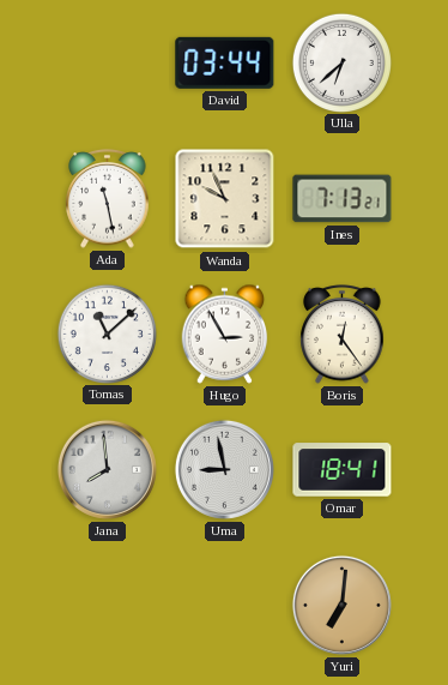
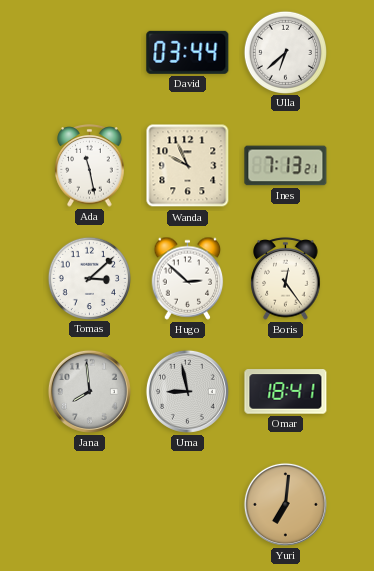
Tomas: 11:08 -> 3:08 (89, 278)
Hugo: 2:55 -> 2:52 (188, 278)
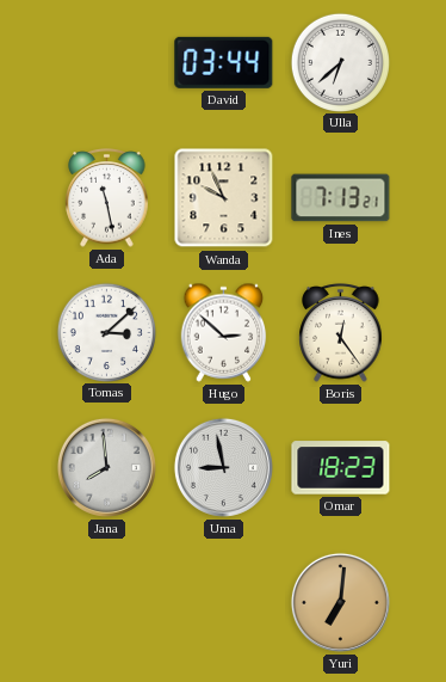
Omar: 18:41 -> 18:23 (341, 468)
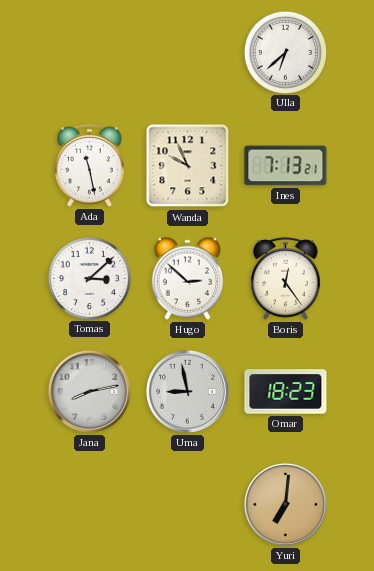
David: 03:44 -> none (224, 62)
Jana: 7:59 -> 8:13 (89, 391)
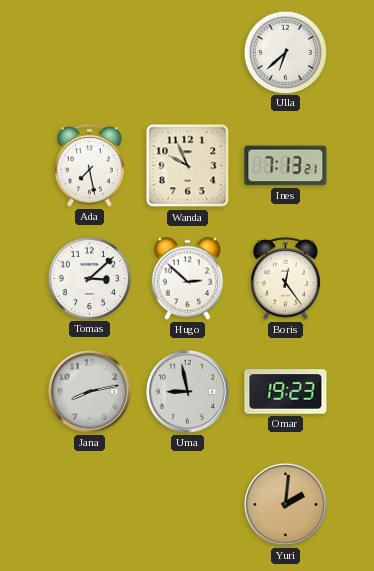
Ada: 11:28 -> 7:28 (90, 166)
Omar: 18:23 -> 19:23 (286, 392)
Yuri: 7:01 -> 2:01 (285, 504)
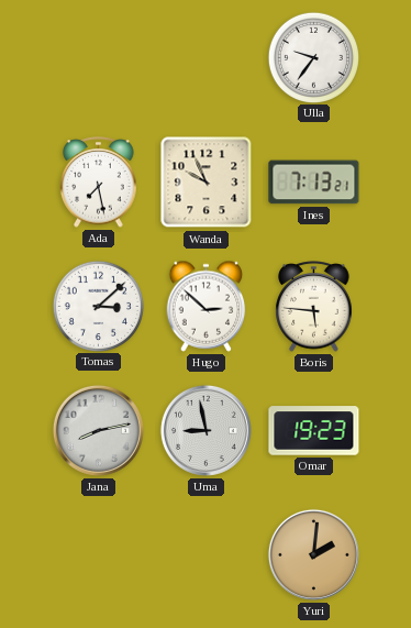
Ulla: 6:38 -> 9:36 (313, 57)
Boris: 12:24 -> 5:46 (314, 307)
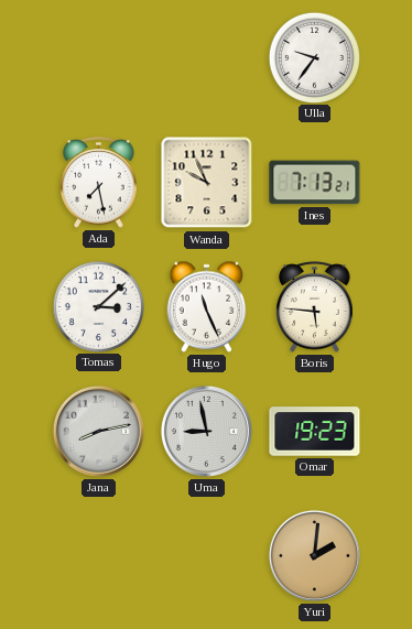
Hugo: 2:52 -> 11:26 (207, 306)
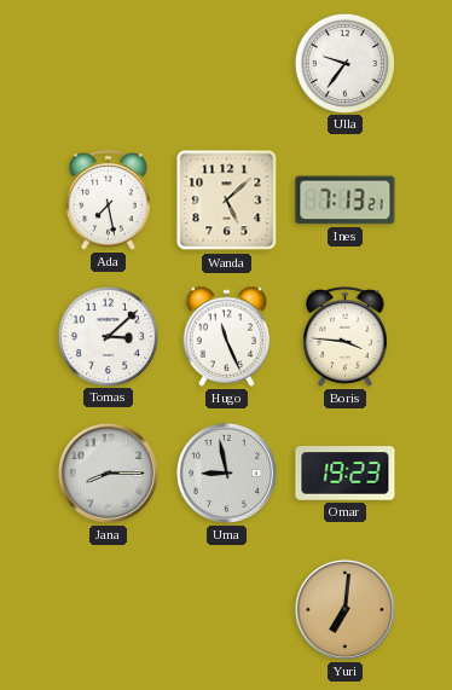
Wanda: 9:56 -> 5:08 (227, 201)
Boris: 5:46 -> 3:46 (346, 337)
Jana: 8:13 -> 8:15 (108, 472)
Yuri: 2:01 -> 7:01 (344, 609)
